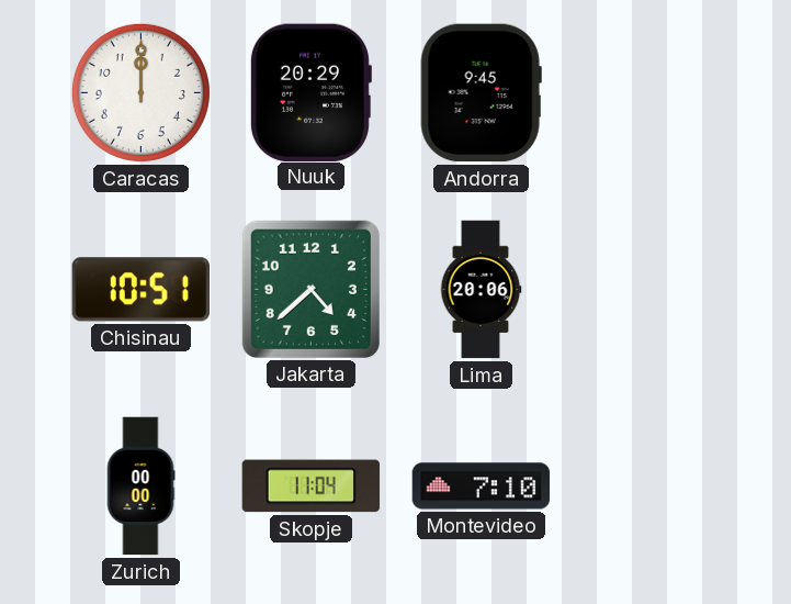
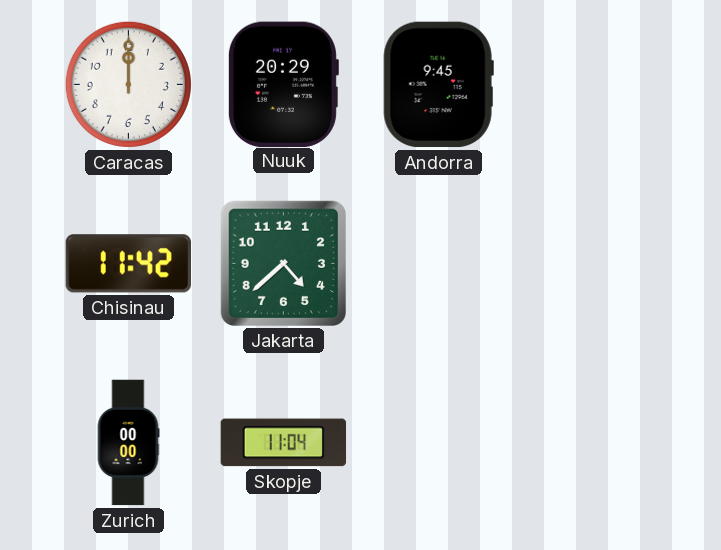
Chisinau: 10:51 -> 11:42 (128, 264)
Lima: 20:06 -> none (481, 290)
Montevideo: 7:10 -> none (482, 486)
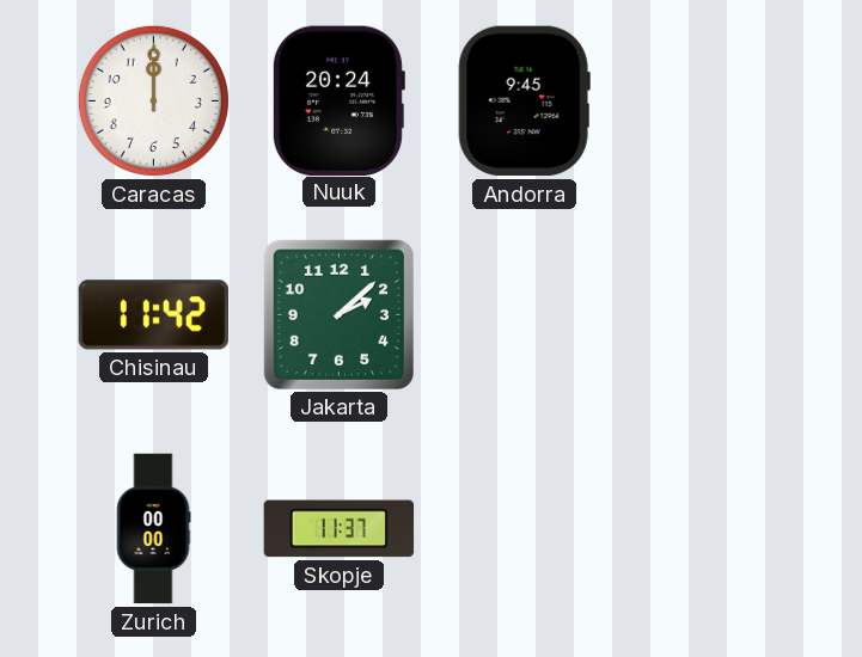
Nuuk: 20:29 -> 20:24 (338, 100)
Jakarta: 4:38 -> 2:08 (338, 314)
Skopje: 11:04 -> 11:37 (340, 529)
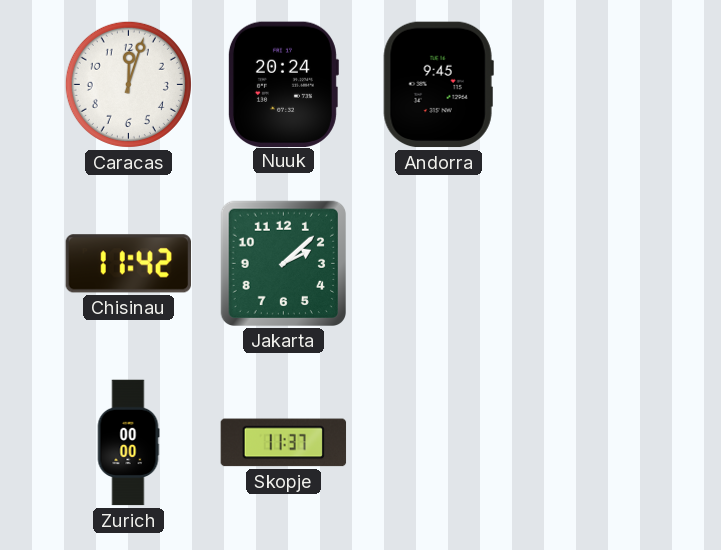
Caracas: 12:00 -> 12:03 (128, 84)
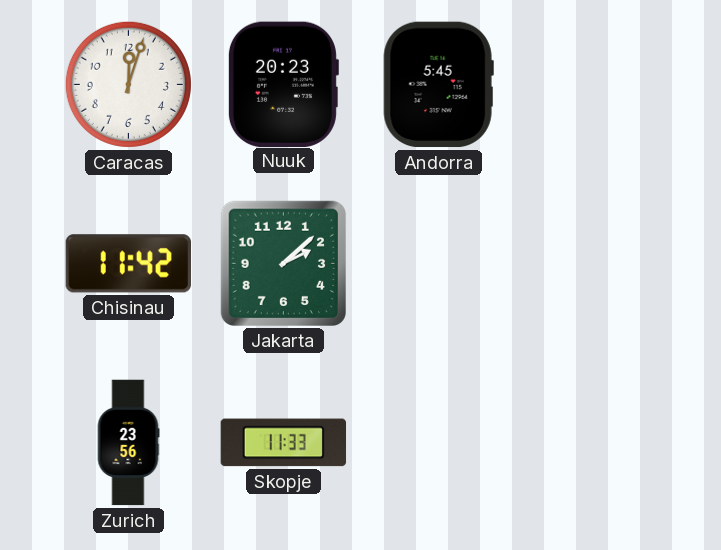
Nuuk: 20:24 -> 20:23 (283, 84)
Andorra: 9:45 -> 5:45 (438, 85)
Zurich: 00:00 -> 23:56 (128, 443)
Skopje: 11:37 -> 11:33 (284, 443)
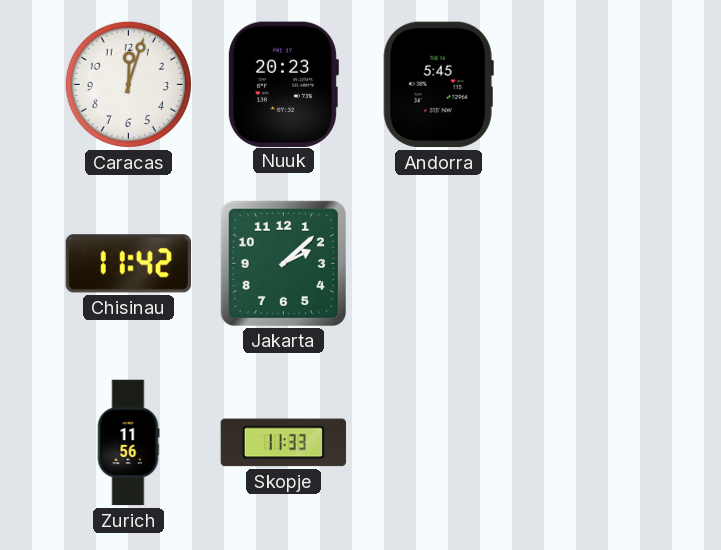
Zurich: 23:56 -> 11:56 (128, 443)
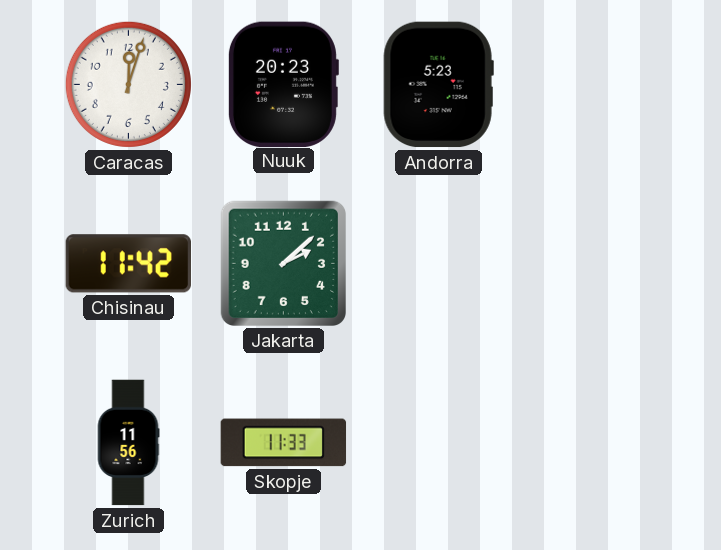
Andorra: 5:45 -> 5:23 (438, 85)
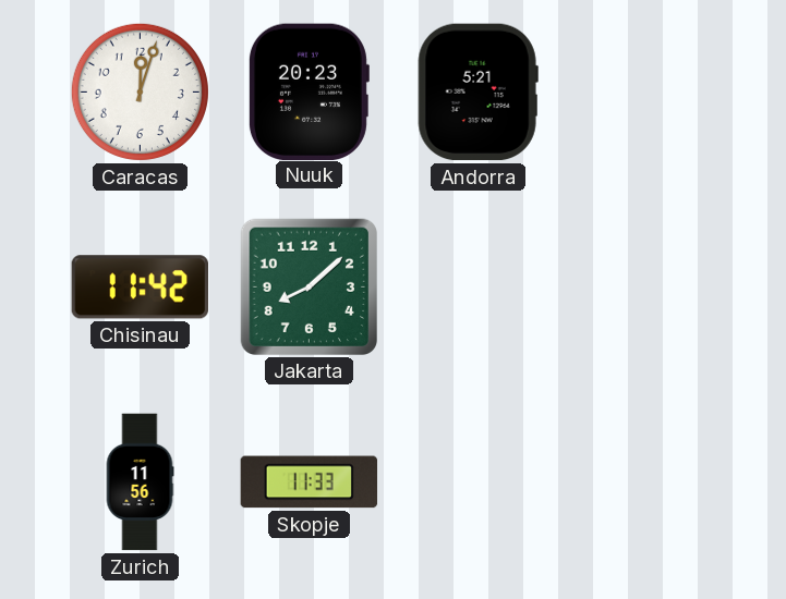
Andorra: 5:23 -> 5:21 (477, 93)
Jakarta: 2:08 -> 8:08 (309, 286)
